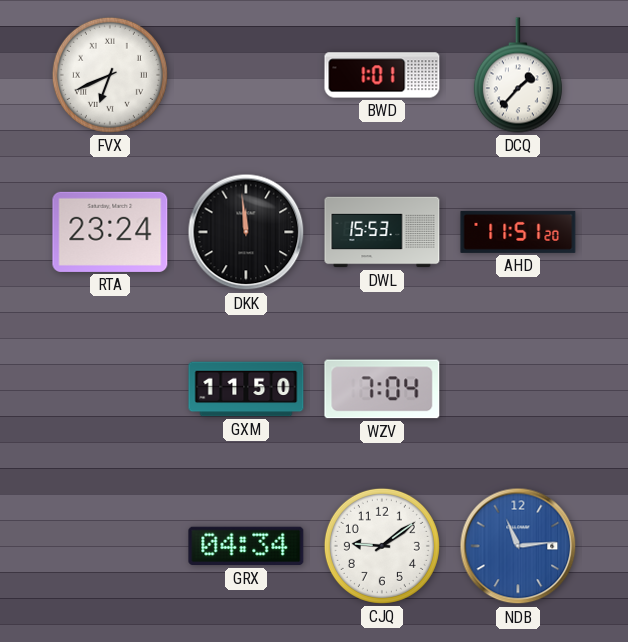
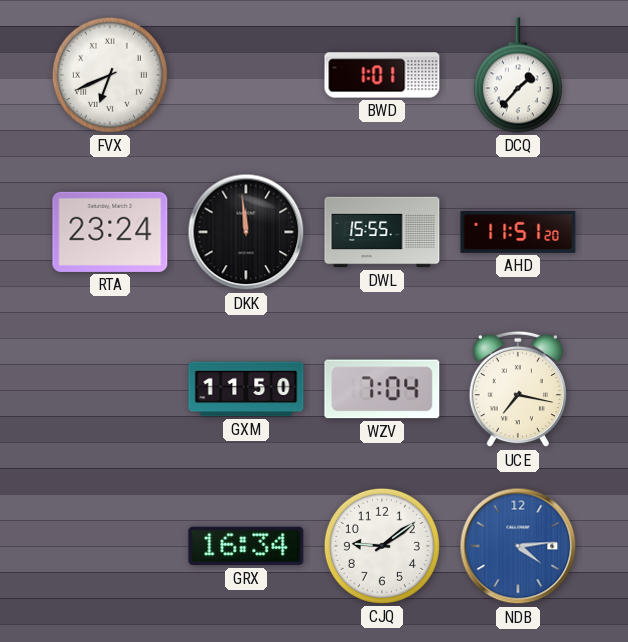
DWL: 15:53 -> 15:55 (382, 232)
UCE: none -> 7:17 (518, 389)
GRX: 04:34 -> 16:34 (246, 546)
NDB: 11:14 -> 4:14 (518, 546)
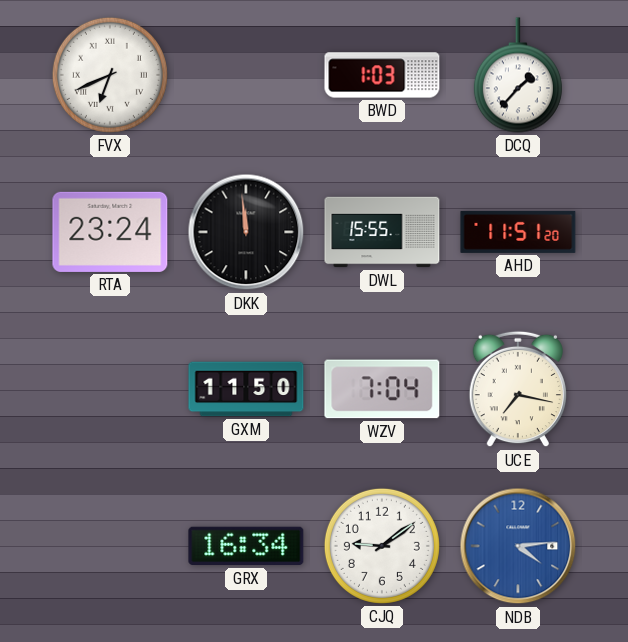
BWD: 1:01 -> 1:03 (382, 75)
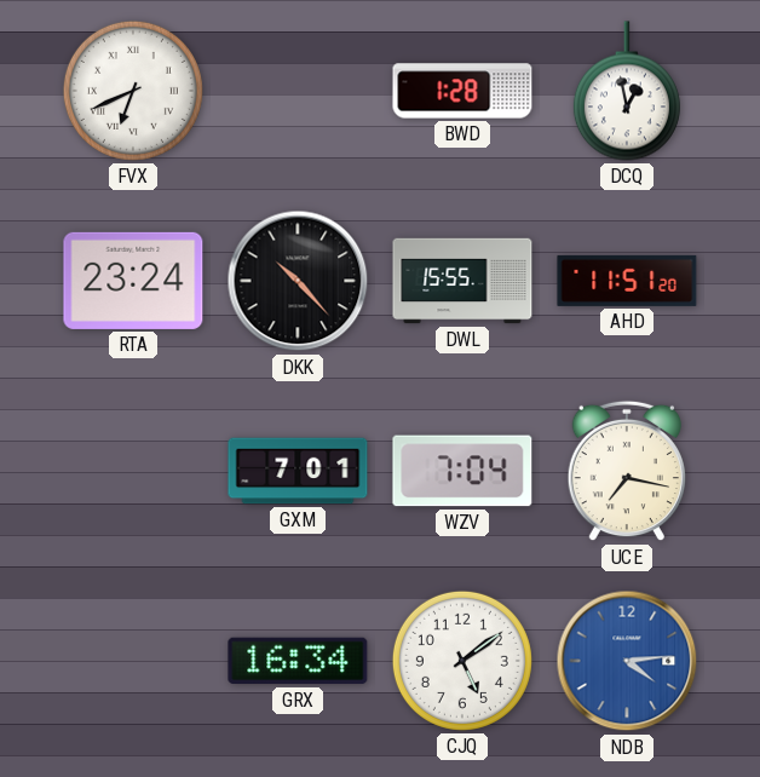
BWD: 1:03 -> 1:28 (462, 91)
DCQ: 1:37 -> 12:58 (627, 91)
DKK: 11:59 -> 10:23 (298, 281)
GXM: 11:50 -> 7:01 (298, 471)
CJQ: 9:09 -> 5:09 (462, 661)
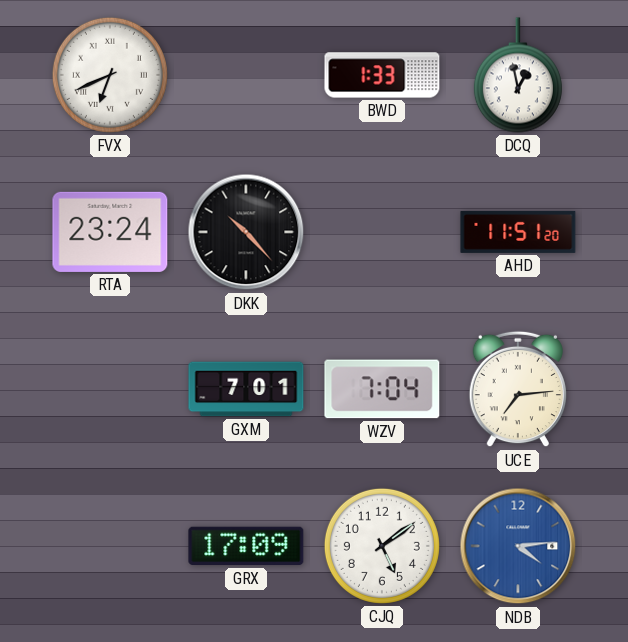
BWD: 1:28 -> 1:33 (382, 75)
DWL: 15:55 -> none (462, 281)
UCE: 7:17 -> 7:14 (518, 389)
GRX: 16:34 -> 17:09 (246, 546)
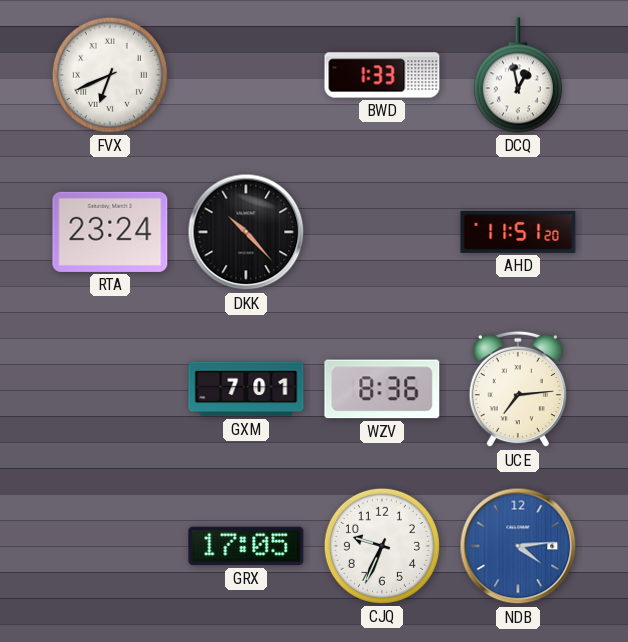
WZV: 7:04 -> 8:36 (382, 389)
GRX: 17:09 -> 17:05 (246, 546)
CJQ: 5:09 -> 9:34 (382, 546)
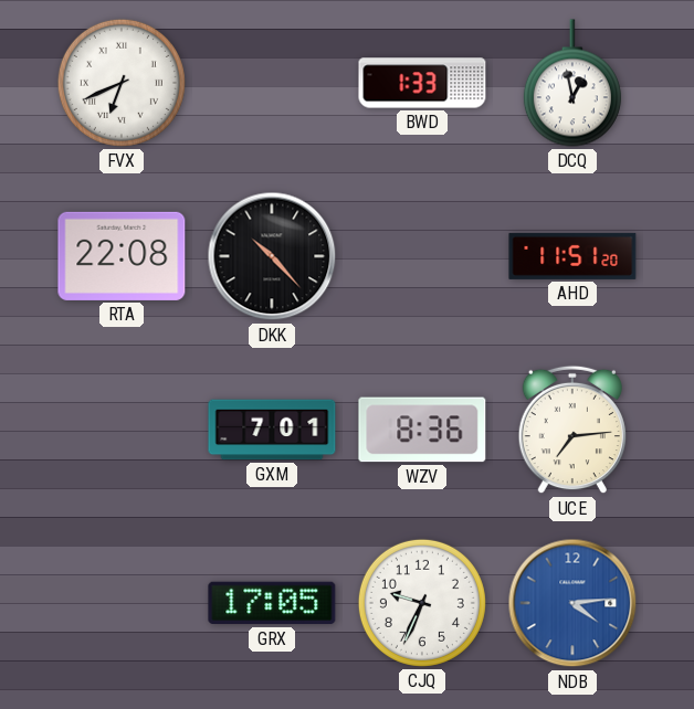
RTA: 23:24 -> 22:08 (122, 256)
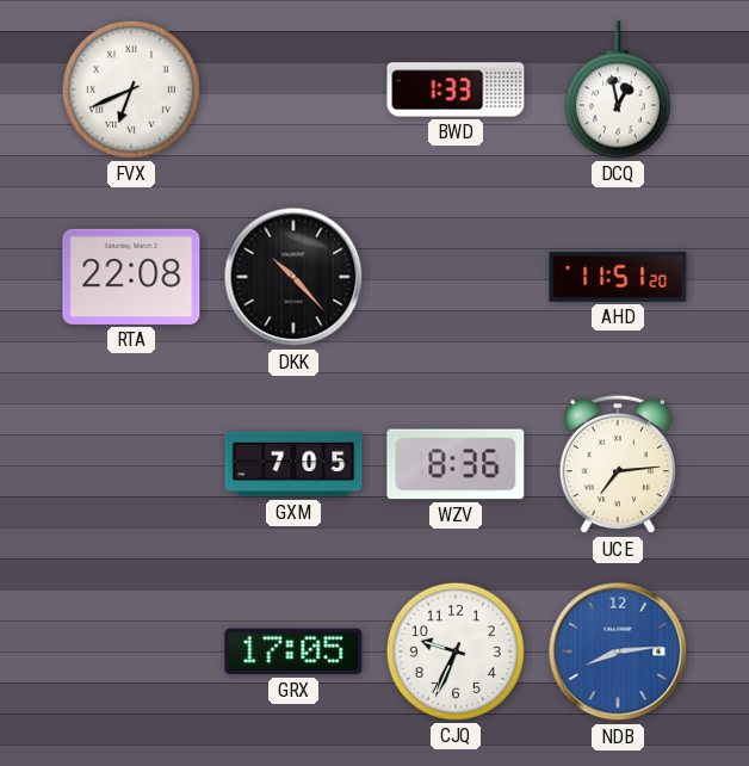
GXM: 7:01 -> 7:05 (293, 464)
NDB: 4:14 -> 8:14 (618, 651)
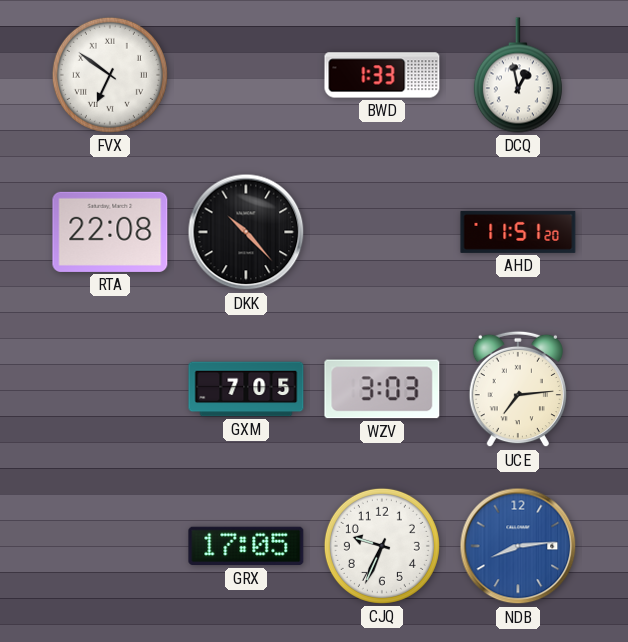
FVX: 6:41 -> 6:51 (110, 75)
WZV: 8:36 -> 3:03 (382, 389)
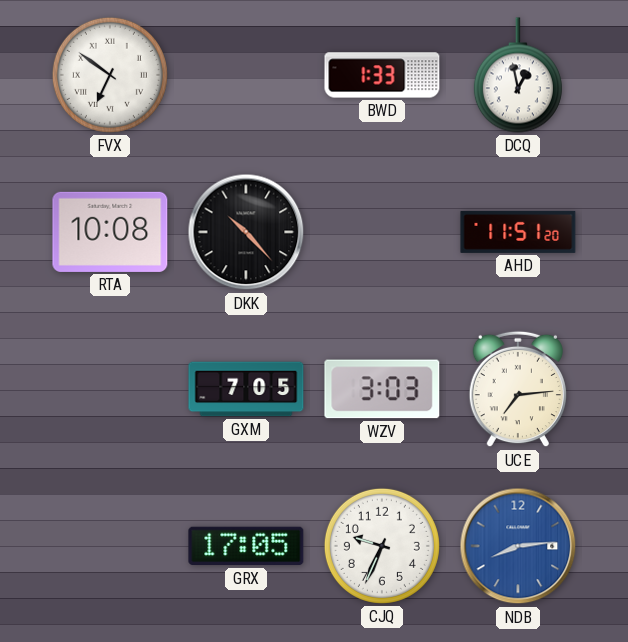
RTA: 22:08 -> 10:08 (110, 232)
